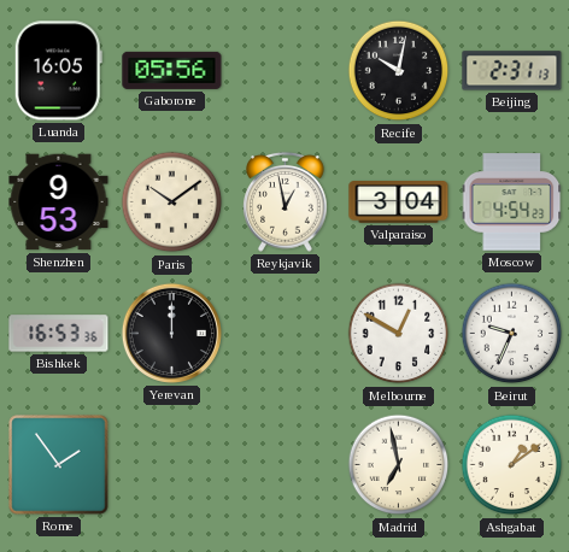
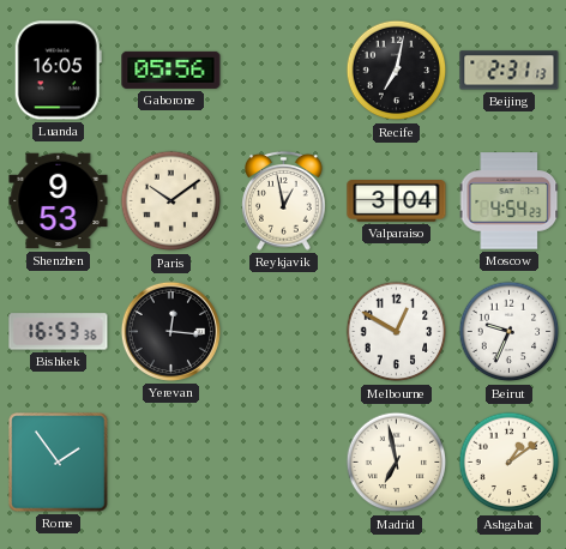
Recife: 10:02 -> 7:02 (397, 71)
Yerevan: 12:00 -> 12:16 (170, 331)
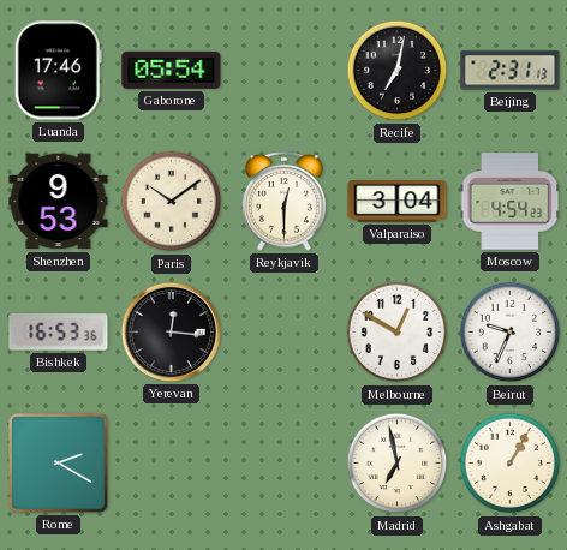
Luanda: 16:05 -> 17:46 (58, 71)
Gaborone: 05:56 -> 05:54 (172, 70)
Reykjavik: 12:58 -> 12:30 (285, 201)
Rome: 1:54 -> 2:20 (59, 464)
Ashgabat: 1:09 -> 1:05 (511, 464)
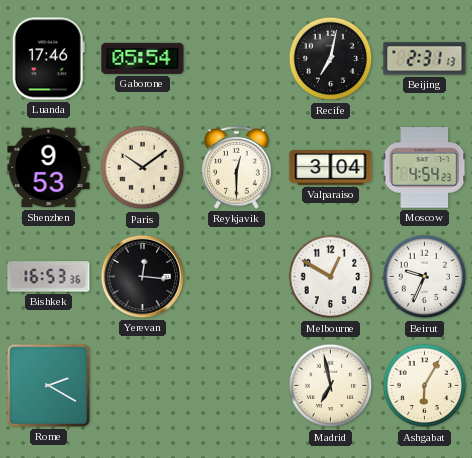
Ashgabat: 1:05 -> 6:05 (425, 386)
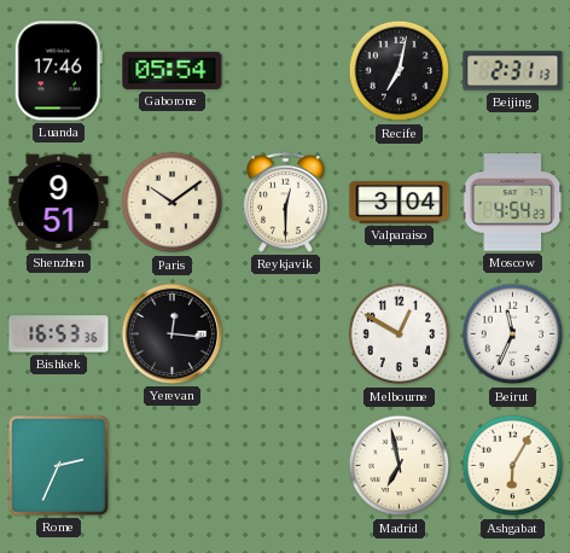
Shenzhen: 9:53 -> 9:51 (59, 203)
Beirut: 9:34 -> 11:34 (513, 334)
Rome: 2:20 -> 2:34 (59, 466)
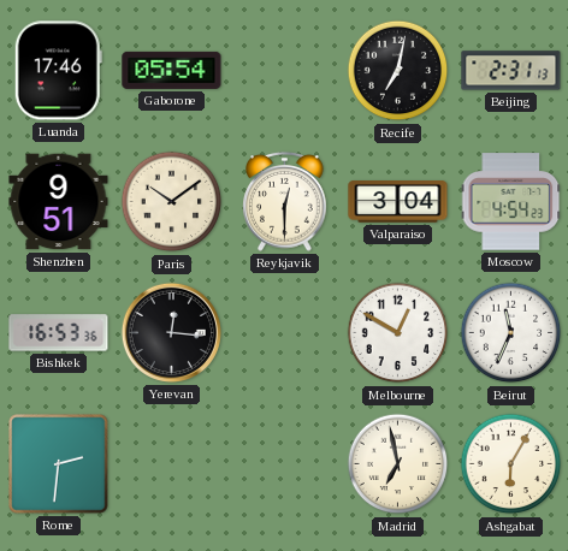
Rome: 2:34 -> 2:31 (59, 464)
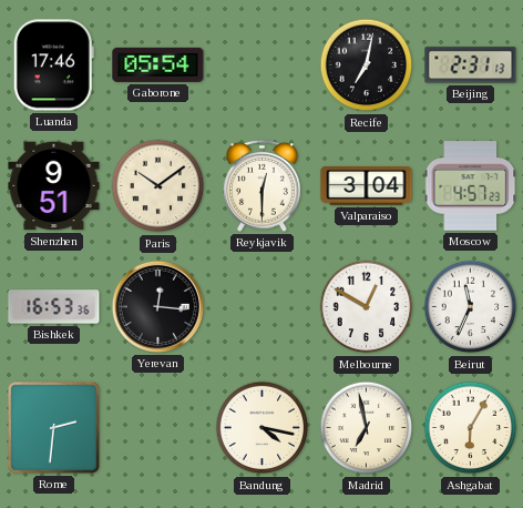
Moscow: 4:54 -> 4:57 (471, 186)
Bandung: none -> 4:17 (263, 428)
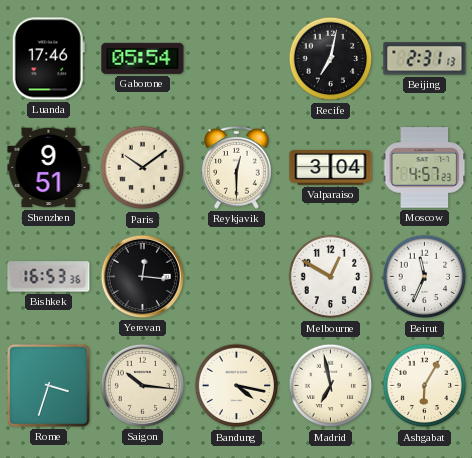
Rome: 2:31 -> 3:33 (49, 386)
Saigon: none -> 10:16 (142, 385)
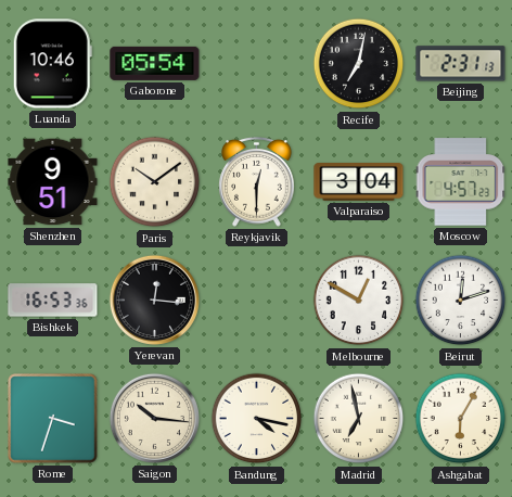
Luanda: 17:46 -> 10:46 (52, 64)
Beirut: 11:34 -> 12:12 (461, 301)
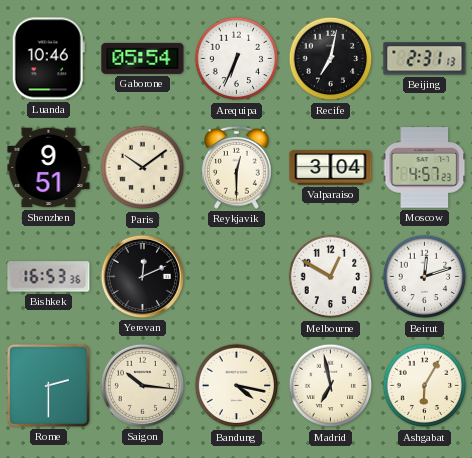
Arequipa: none -> 6:34 (237, 59)
Yerevan: 12:16 -> 12:11 (142, 276)
Rome: 3:33 -> 2:30 (49, 386)
